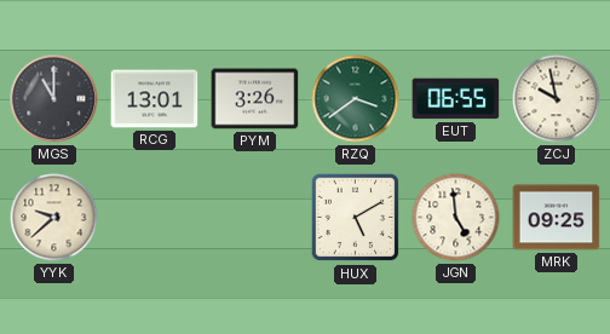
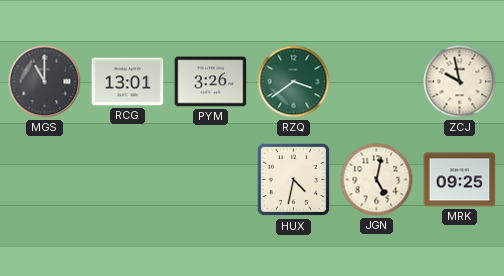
EUT: 06:55 -> none (456, 99)
YYK: 9:38 -> none (54, 218)
HUX: 5:10 -> 4:32 (294, 180)
JGN: 4:59 -> 5:02 (377, 180)
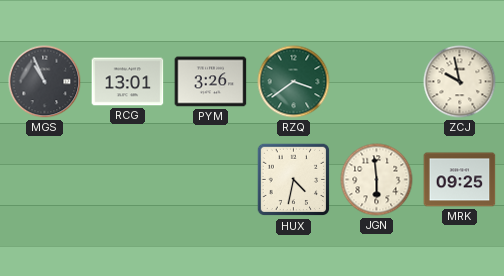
MGS: 11:00 -> 10:56 (45, 82)
JGN: 5:02 -> 5:59 (377, 180)
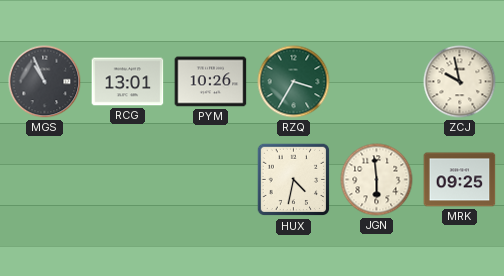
PYM: 3:26 -> 10:26 (211, 82)
RZQ: 3:39 -> 3:35 (294, 82)
